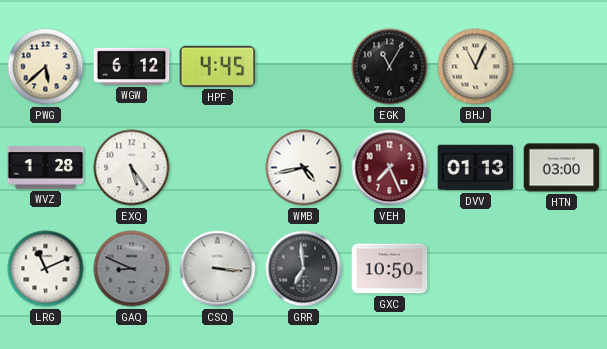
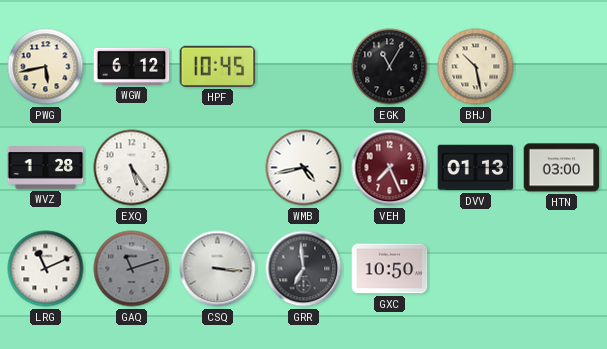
PWG: 5:38 -> 5:43 (46, 67)
HPF: 4:45 -> 10:45 (218, 66)
BHJ: 11:04 -> 10:28 (476, 67)
GAQ: 8:49 -> 11:12 (132, 269)
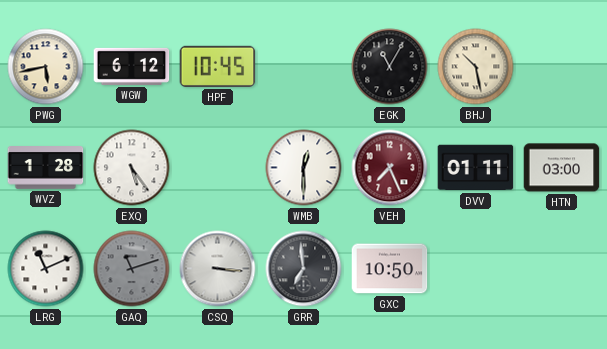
WMB: 4:43 -> 12:30 (304, 168)
DVV: 01:13 -> 01:11 (476, 168)
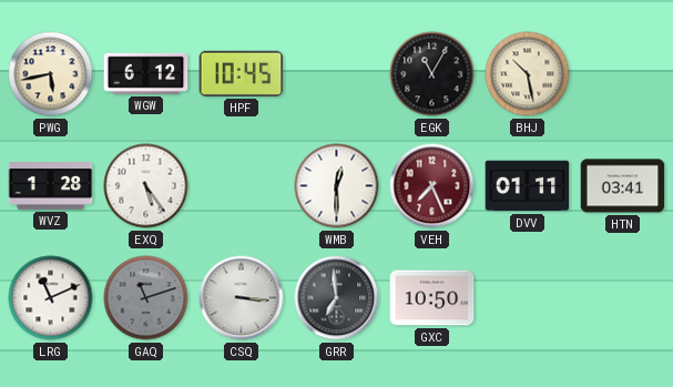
HTN: 03:00 -> 03:41 (623, 186)
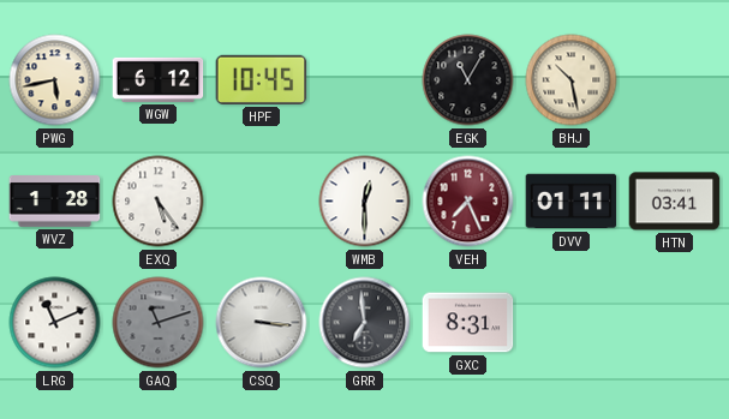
GXC: 10:50 -> 8:31 (468, 323)
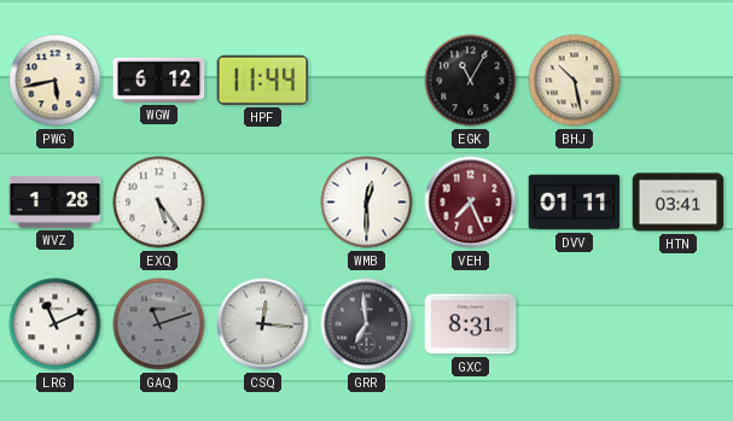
HPF: 10:45 -> 11:44 (263, 80)
CSQ: 3:16 -> 12:16 (263, 324)
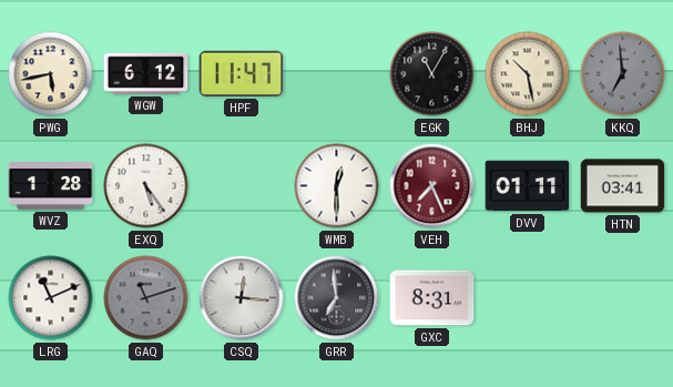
HPF: 11:44 -> 11:47 (242, 73)
KKQ: none -> 6:59 (623, 74)
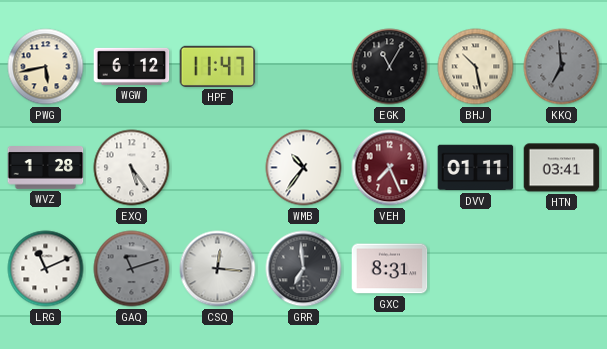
WMB: 12:30 -> 10:36 (304, 168)
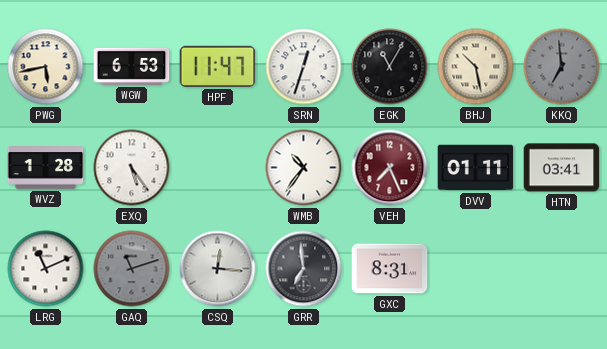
WGW: 6:12 -> 6:53 (132, 66)
SRN: none -> 12:33 (304, 67)
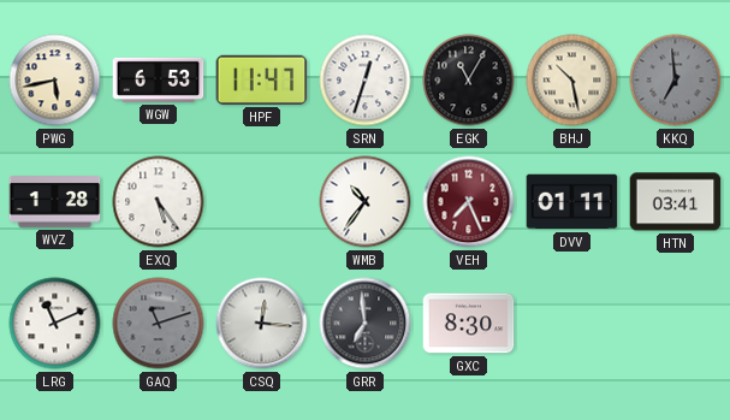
GXC: 8:31 -> 8:30 (469, 324)
